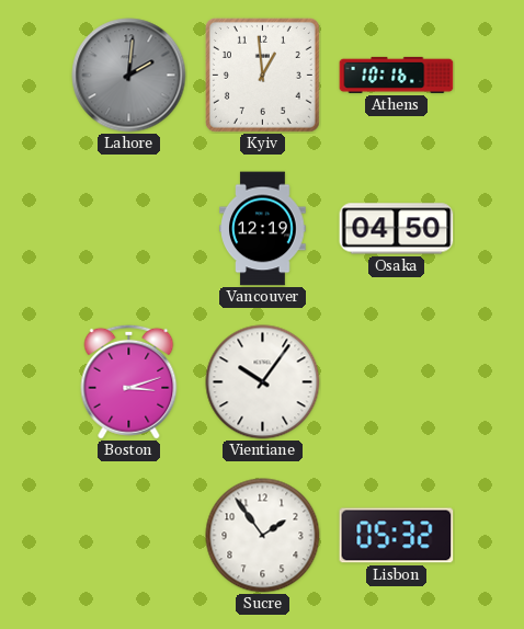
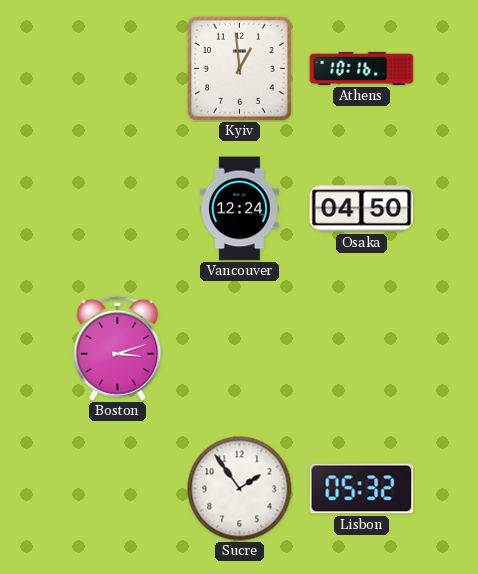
Lahore: 2:01 -> none (129, 76)
Vancouver: 12:19 -> 12:24 (240, 209)
Vientiane: 10:06 -> none (263, 382)
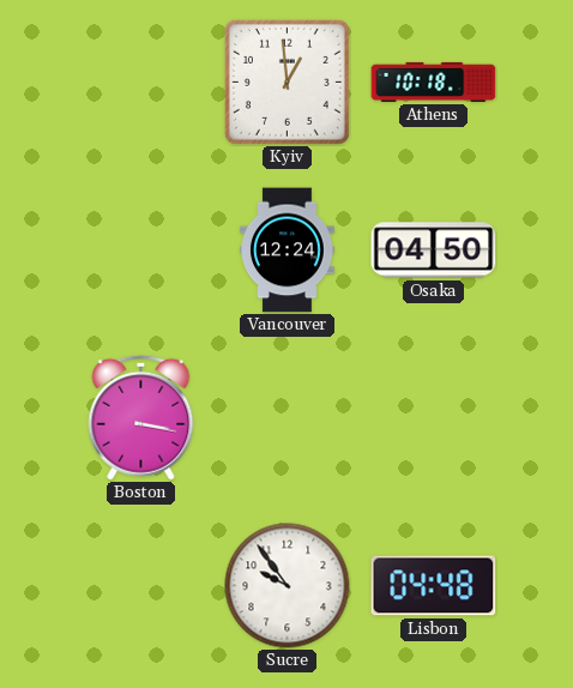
Athens: 10:16 -> 10:18 (434, 82)
Boston: 3:12 -> 3:17 (141, 417)
Sucre: 1:54 -> 9:54 (288, 586)
Lisbon: 05:32 -> 04:48 (434, 586)
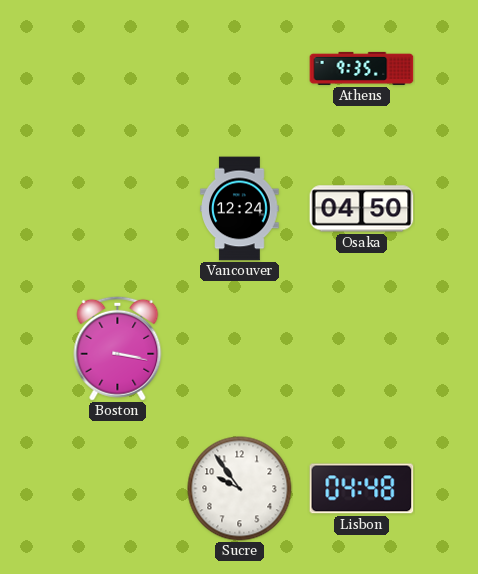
Kyiv: 12:59 -> none (286, 82)
Athens: 10:18 -> 9:35 (362, 68)
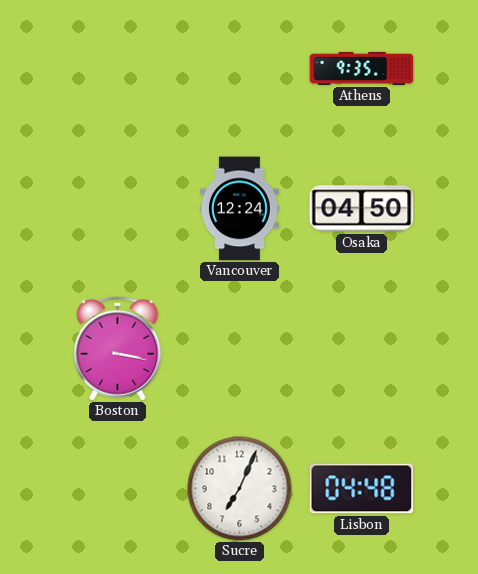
Sucre: 9:54 -> 7:04 (240, 489)
